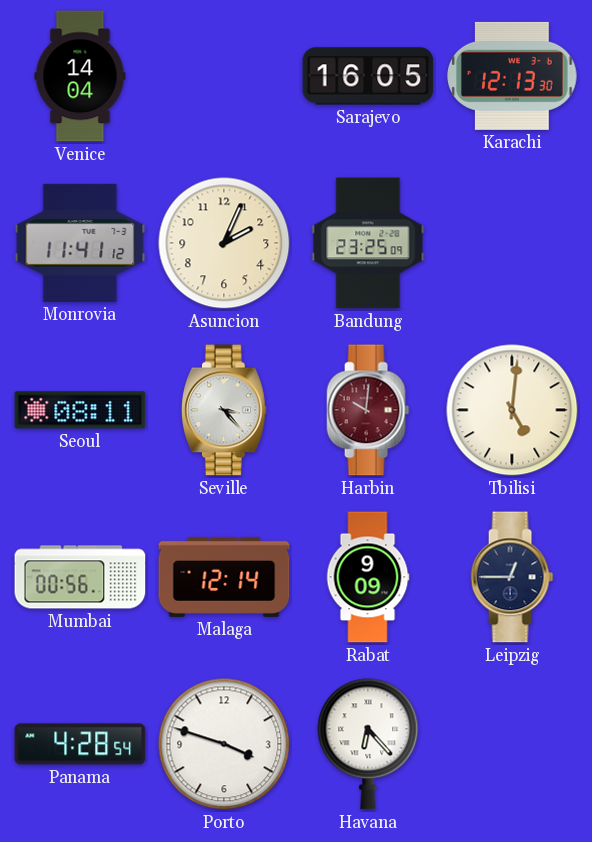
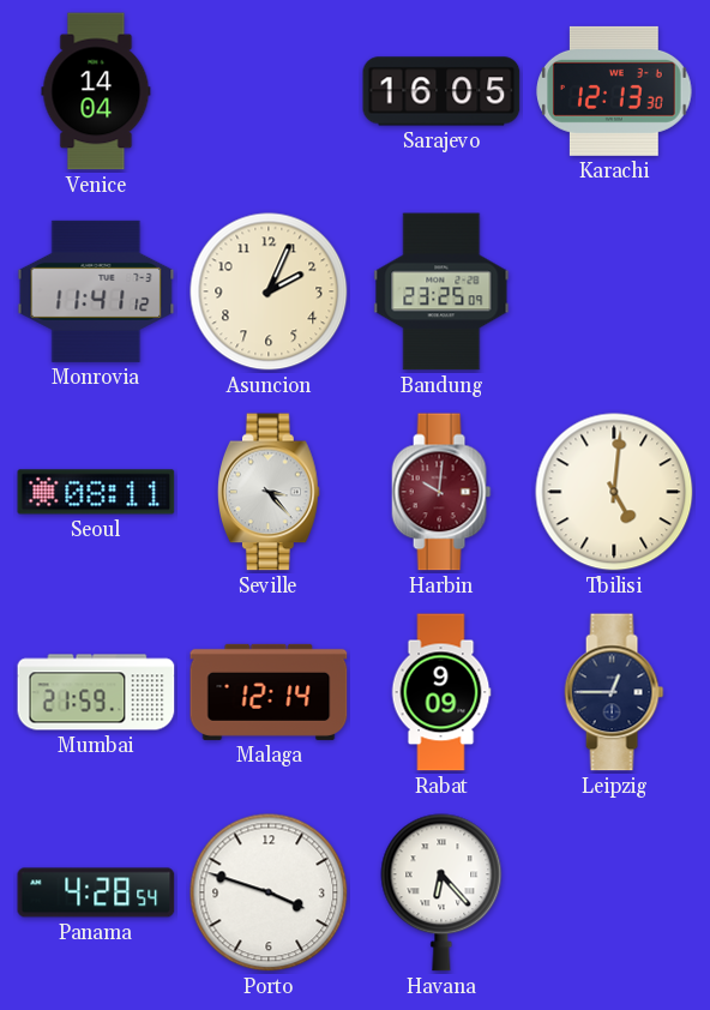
Mumbai: 00:56 -> 21:59 (96, 692)
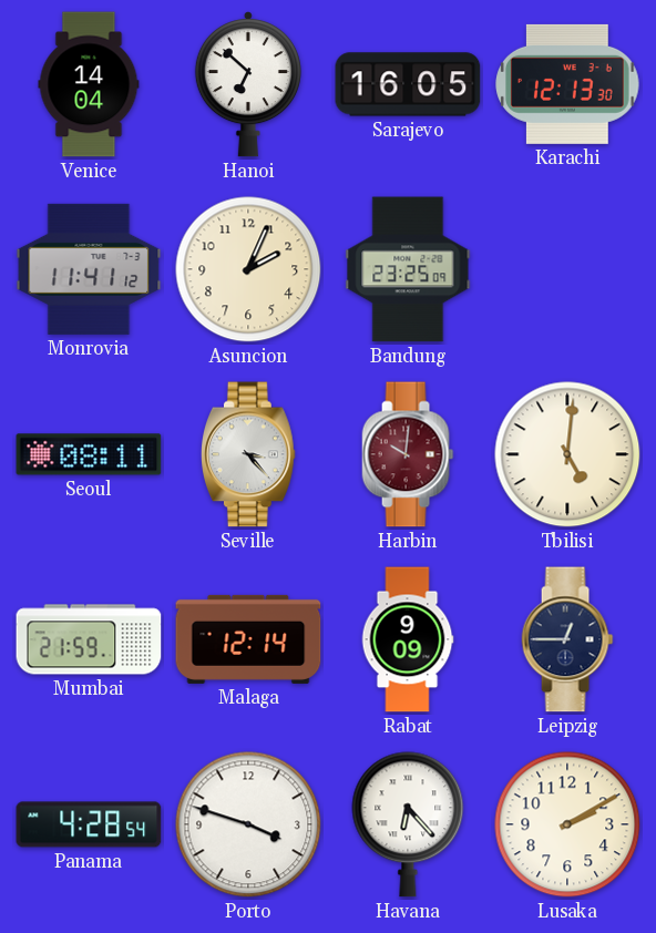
Hanoi: none -> 6:52 (248, 85)
Lusaka: none -> 2:10 (567, 824)
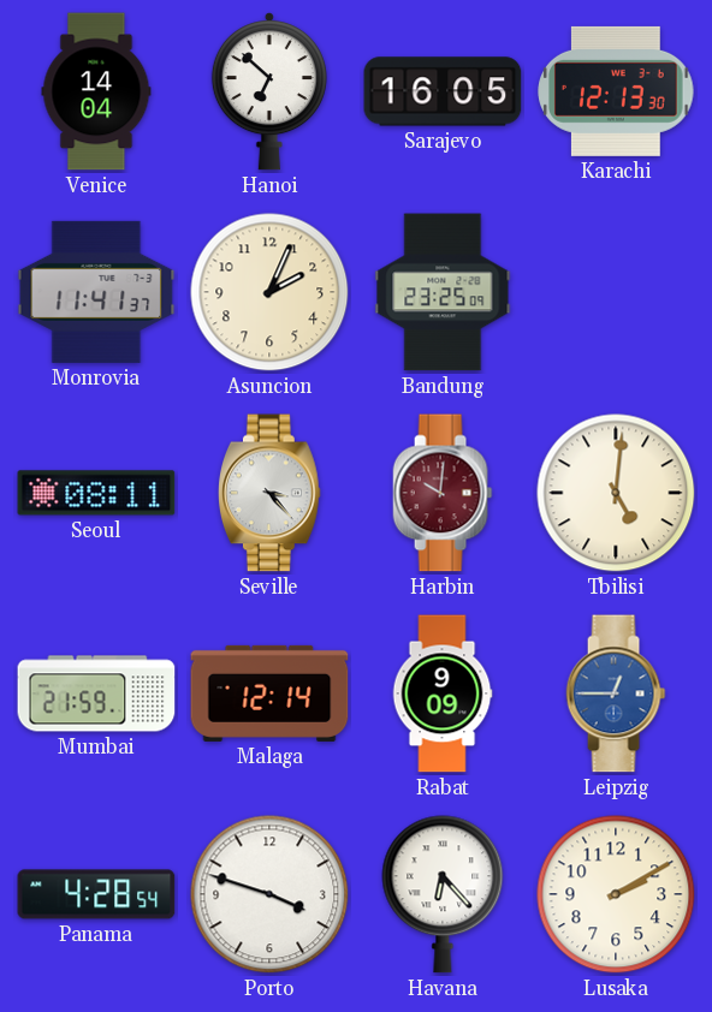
Monrovia: 11:41:12 -> 11:41:37 (96, 292)
Leipzig dial: navy -> blue (616, 693)
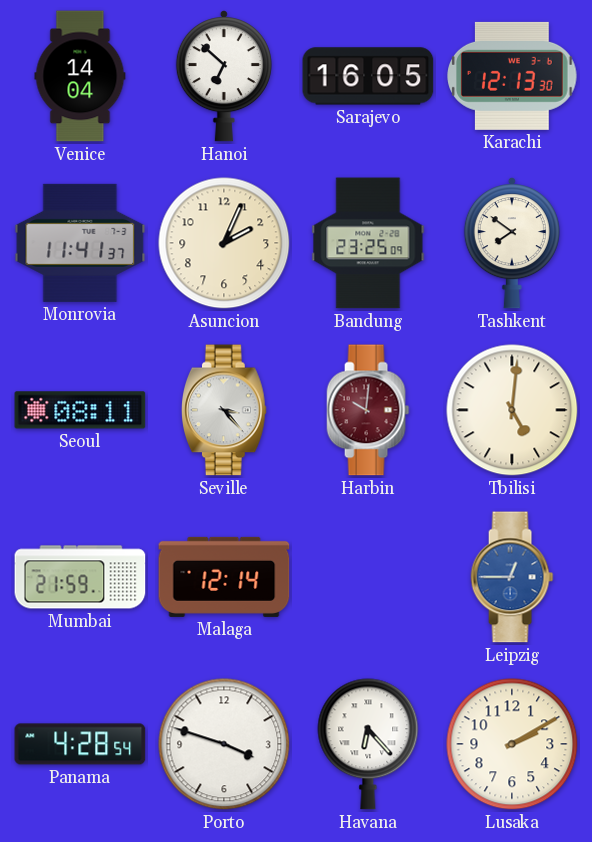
Tashkent: none -> 7:51 (512, 244)
Rabat: 9:09 -> none (443, 693)
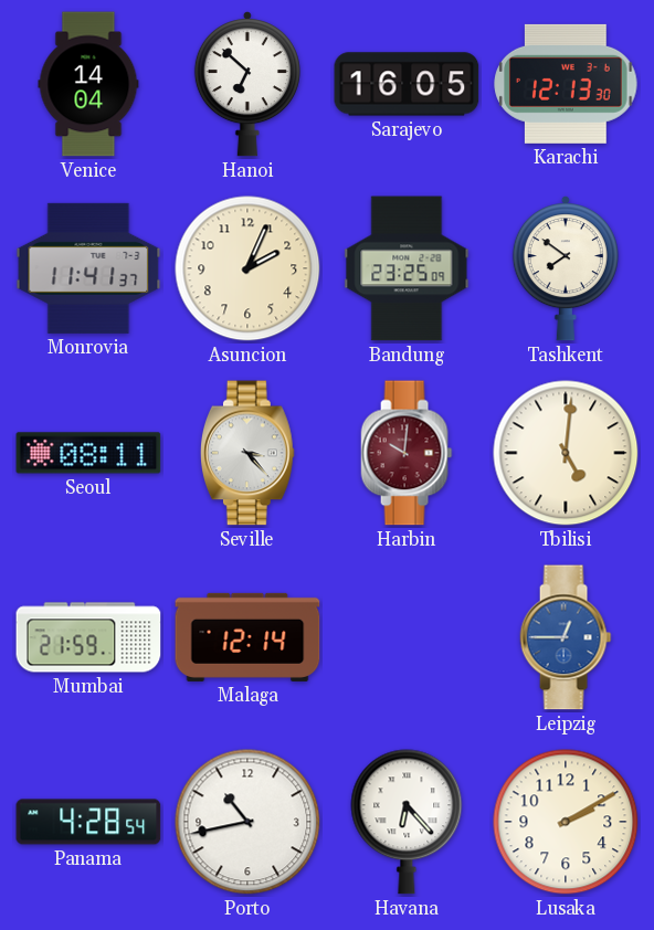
Porto: 3:48 -> 10:43 (247, 822)
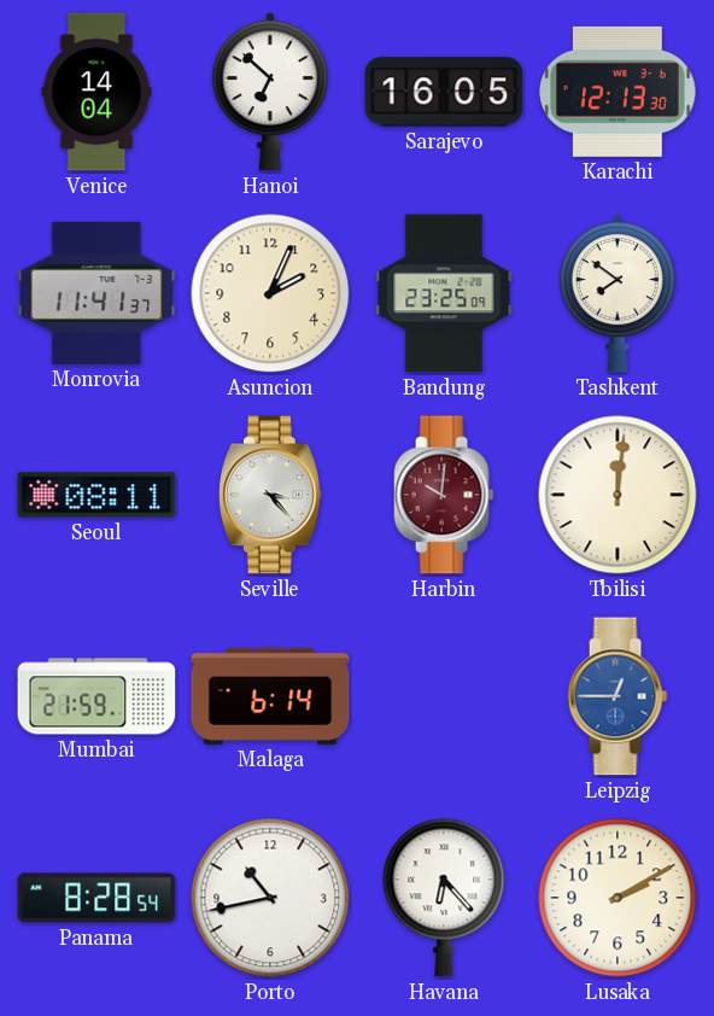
Tbilisi: 5:01 -> 12:01 (618, 495)
Malaga: 12:14 -> 6:14 (270, 696)
Panama: 4:28 -> 8:28 (96, 898)
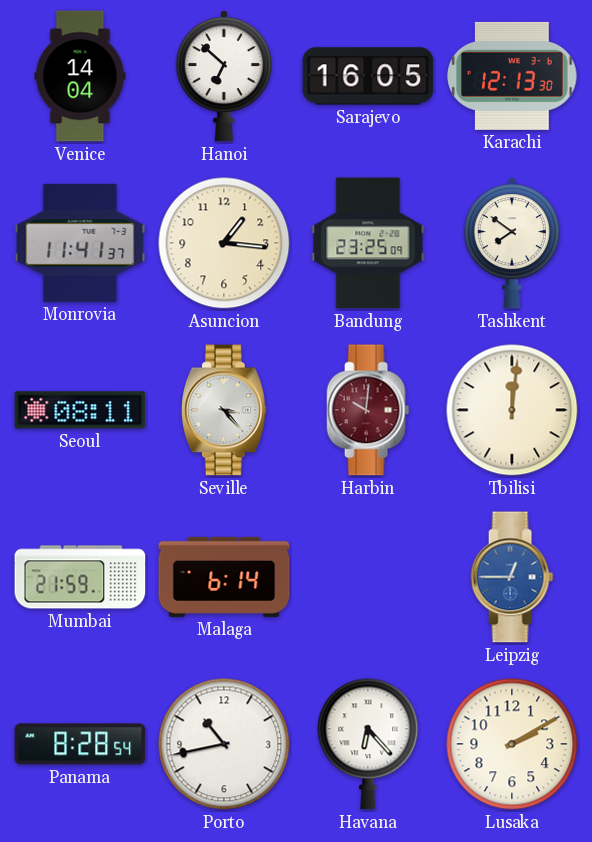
Asuncion: 2:04 -> 1:16 (224, 243)
